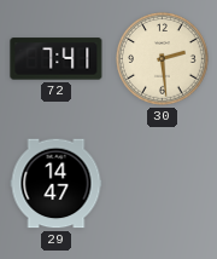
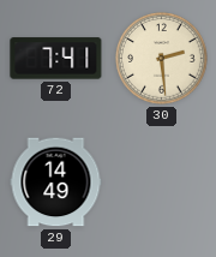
29: 14:47 -> 14:49 (56, 183)
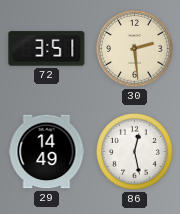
72: 7:41 -> 3:51 (47, 49)
86: none -> 12:28 (135, 152)
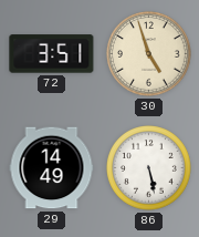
30: 2:29 -> 4:57 (149, 54)
86: 12:28 -> 5:28 (149, 168)
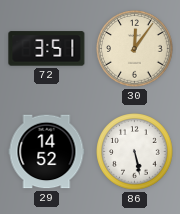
30: 4:57 -> 12:06 (135, 49)
29: 14:49 -> 14:52 (47, 152)
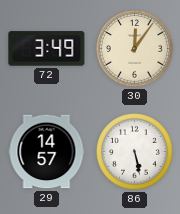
72: 3:51 -> 3:49 (47, 49)
29: 14:52 -> 14:57 (47, 152)
